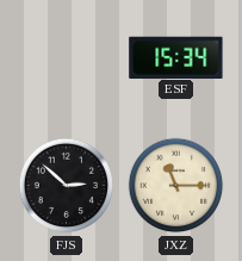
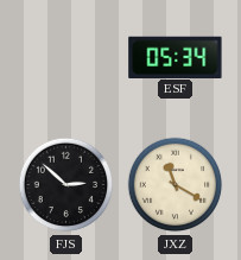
ESF: 15:34 -> 05:34 (176, 57)
JXZ: 11:15 -> 11:20 (176, 185)
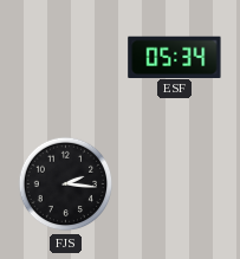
FJS: 2:52 -> 2:16 (66, 184)
JXZ: 11:20 -> none (176, 185)
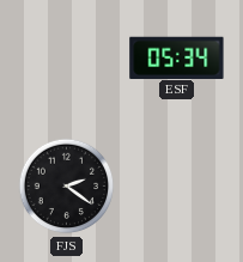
FJS: 2:16 -> 2:21 (67, 187)
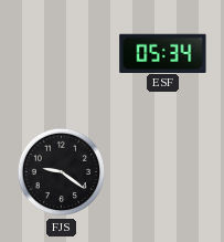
FJS: 2:21 -> 9:21 (62, 172)
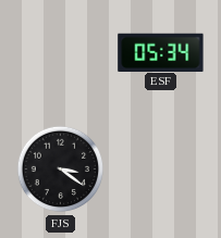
FJS: 9:21 -> 3:21 (61, 170)
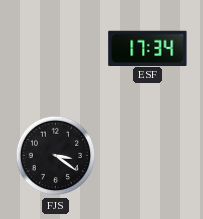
ESF: 05:34 -> 17:34 (148, 48)
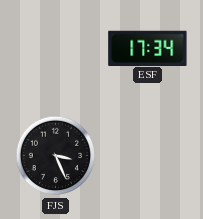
FJS: 3:21 -> 3:26 (56, 156)
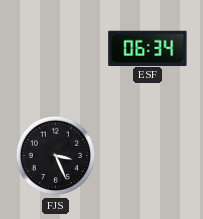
ESF: 17:34 -> 06:34 (148, 48)
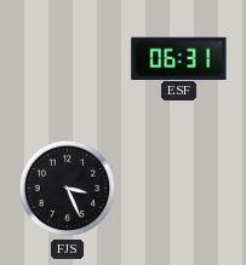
ESF: 06:34 -> 06:31 (179, 58)
